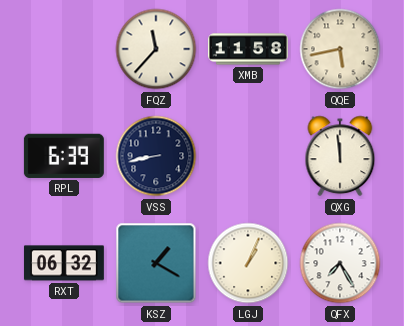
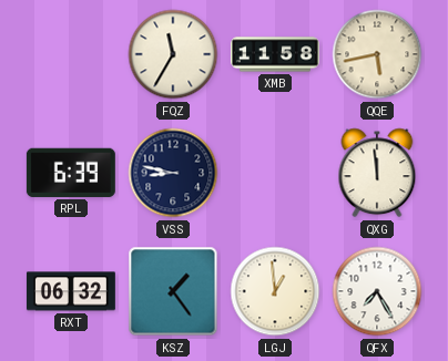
FQZ: 11:37 -> 11:35 (173, 54)
VSS: 8:43 -> 8:47 (173, 173)
KSZ: 1:20 -> 1:24 (173, 291)
LGJ: 1:04 -> 12:59 (275, 291)
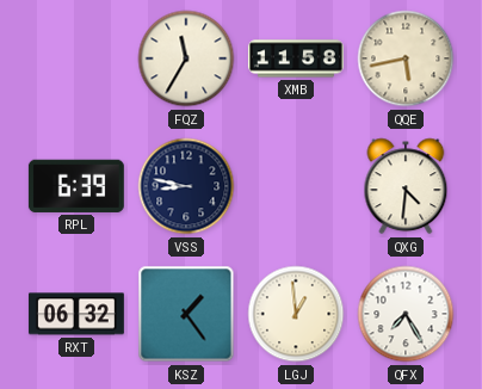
QXG: 11:59 -> 4:31 (406, 186)
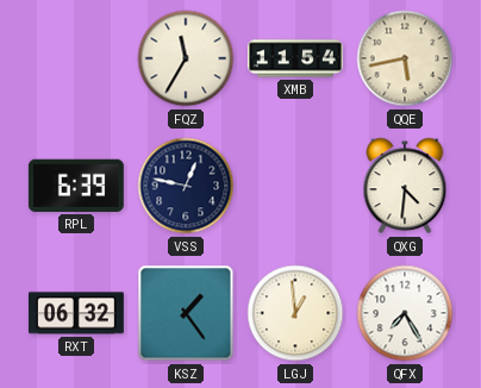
XMB: 11:58 -> 11:54 (295, 58)
VSS: 8:47 -> 12:47 (186, 186)
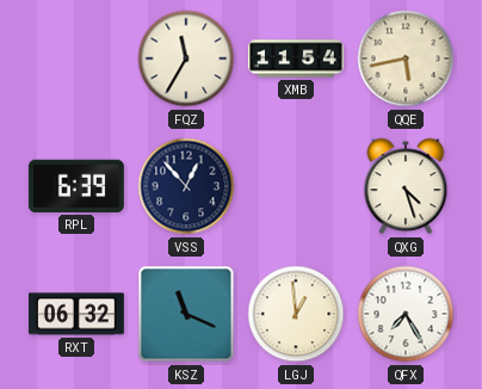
VSS: 12:47 -> 12:53 (186, 186)
QXG: 4:31 -> 4:27 (406, 186)
KSZ: 1:24 -> 11:19 (186, 314)
